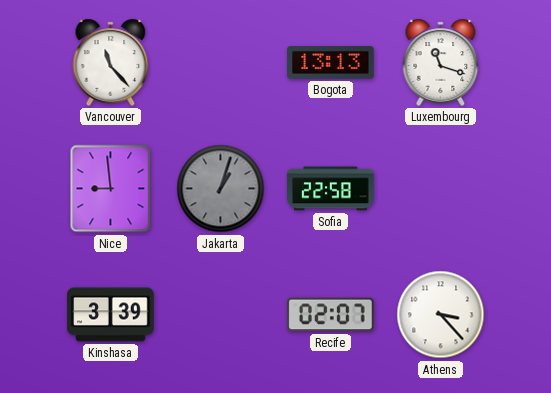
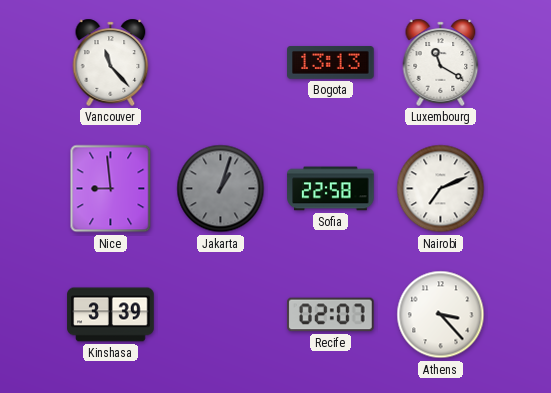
Luxembourg: 11:18 -> 11:20 (441, 62)
Nairobi: none -> 7:11 (441, 189)
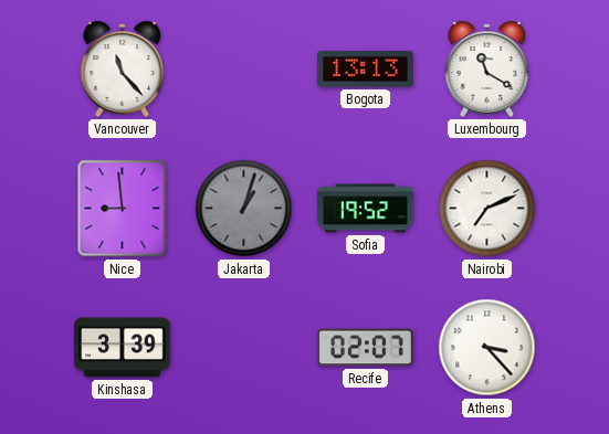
Sofia: 22:58 -> 19:52 (366, 209)
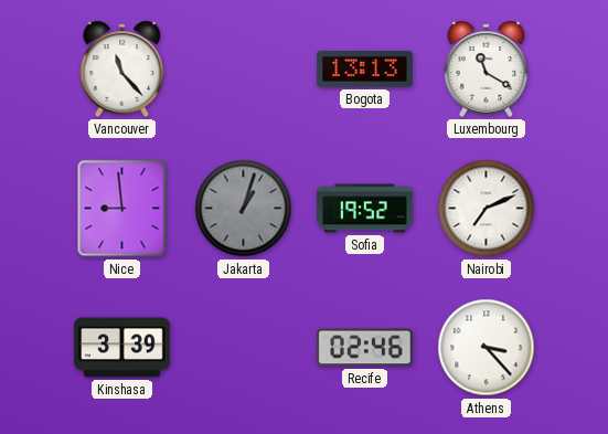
Recife: 02:07 -> 02:46 (365, 348)
